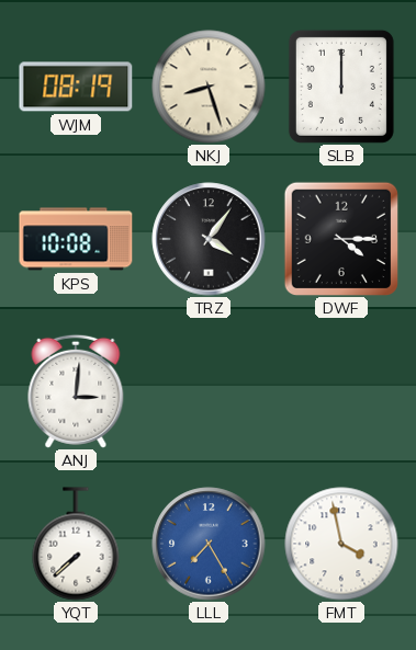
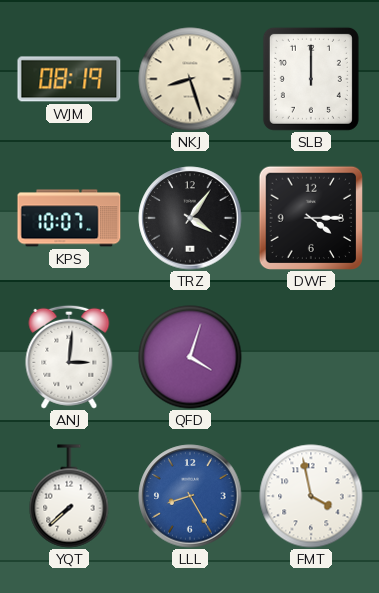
KPS: 10:08 -> 10:07 (69, 218)
QFD: none -> 4:03 (190, 357)
LLL: 7:25 -> 8:25 (190, 496)
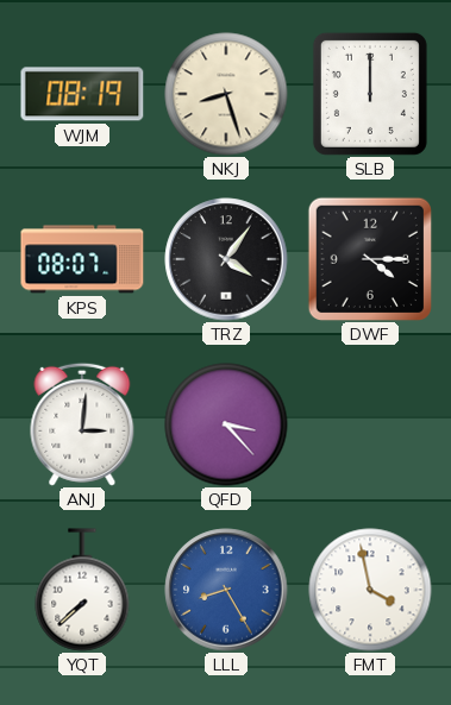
KPS: 10:07 -> 08:07 (82, 259)
QFD: 4:03 -> 3:23 (226, 424)
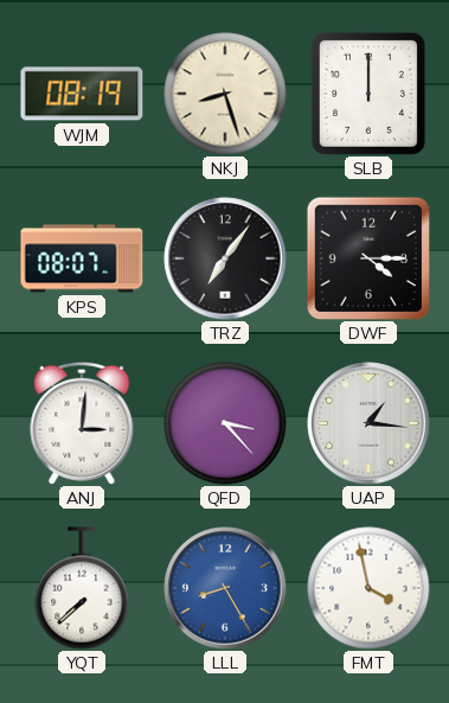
TRZ: 4:06 -> 7:06 (225, 258)
UAP: none -> 1:16 (368, 423)
